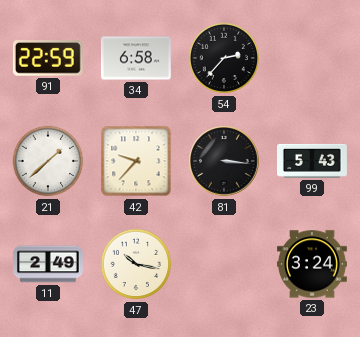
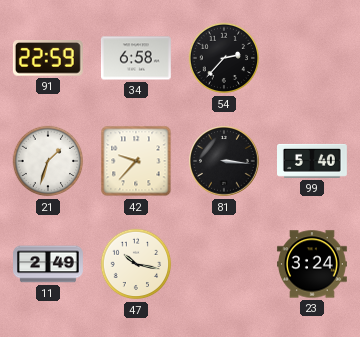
21: 1:38 -> 1:33 (48, 161)
99: 5:43 -> 5:40 (313, 161)
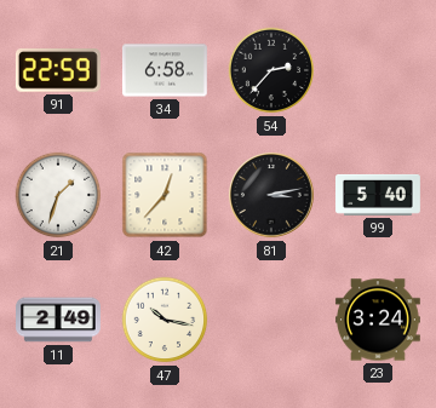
42: 9:37 -> 12:37 (165, 195)
81: 3:16 -> 3:13 (271, 195)
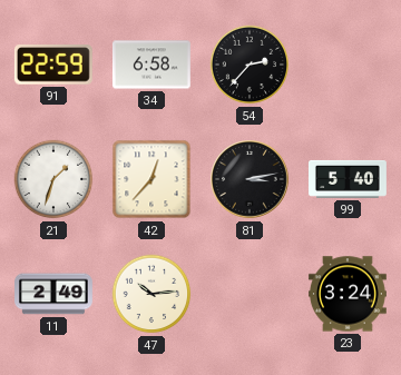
47: 10:17 -> 10:14 (151, 294)
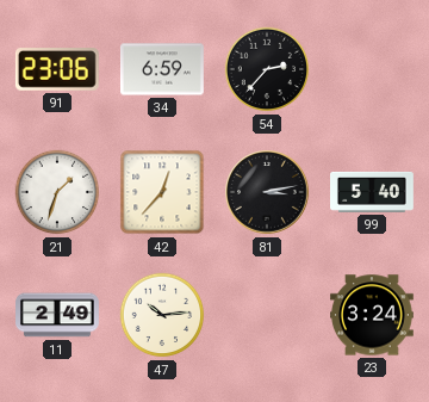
91: 22:59 -> 23:06 (57, 70)
34: 6:58 -> 6:59 (163, 69)
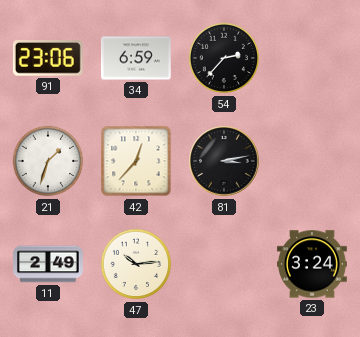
99: 5:40 -> none (373, 192)
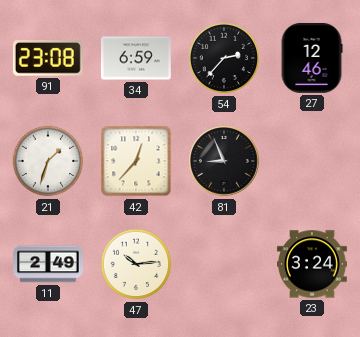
91: 23:06 -> 23:08 (48, 59)
27: none -> 12:46 (312, 58)
81: 3:13 -> 8:56 (224, 161)
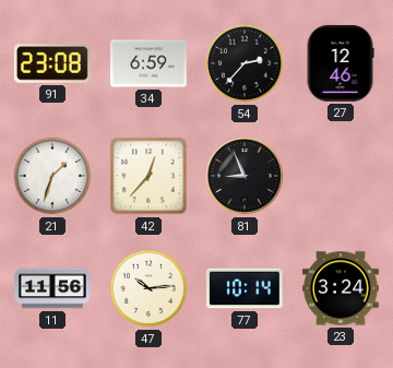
11: 2:49 -> 11:56 (53, 288)
77: none -> 10:14 (245, 288)
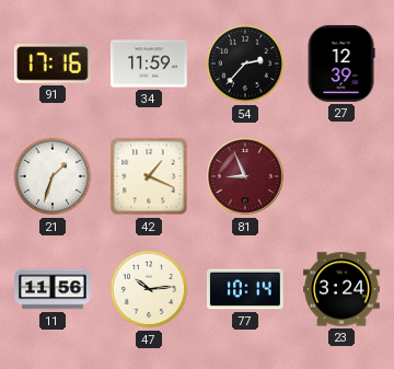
91: 23:08 -> 17:16 (53, 65)
34: 6:59 -> 11:59 (150, 64)
27: 12:46 -> 12:39 (341, 64)
42: 12:37 -> 1:19 (149, 176)
81 dial: black -> burgundy (245, 176)
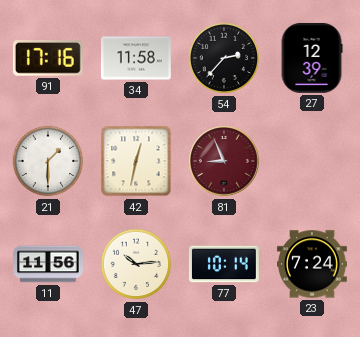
34: 11:59 -> 11:58 (137, 58)
21: 1:33 -> 1:30 (48, 161)
42: 1:19 -> 12:32 (136, 161)
23: 3:24 -> 7:24 (313, 264)
